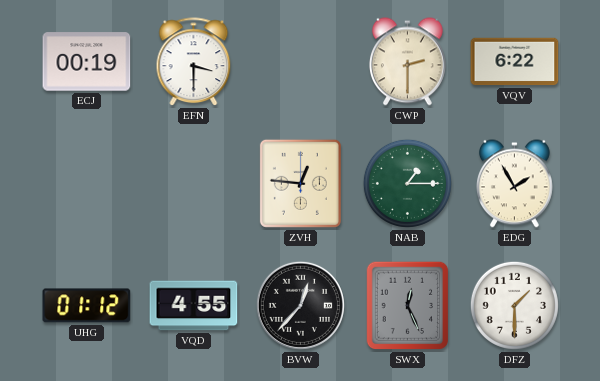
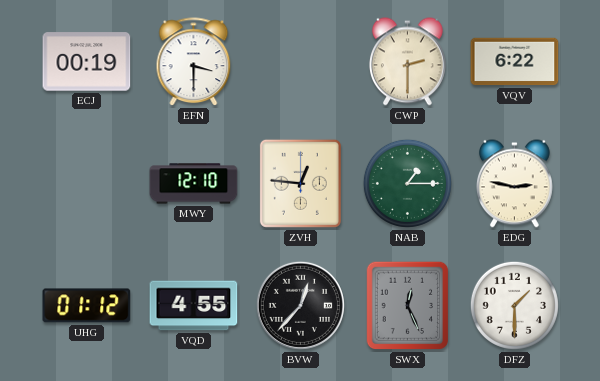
MWY: none -> 12:10 (194, 184)
EDG: 1:55 -> 2:47 (514, 184)
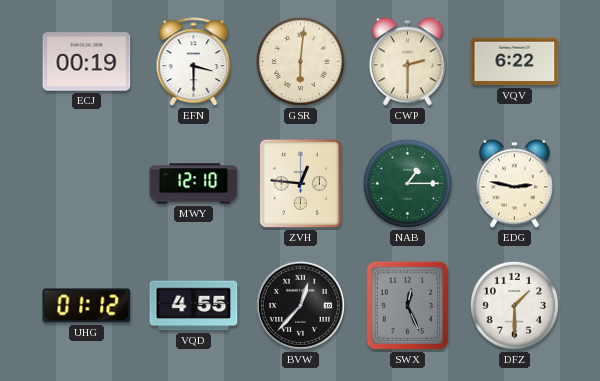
GSR: none -> 6:01 (300, 61)
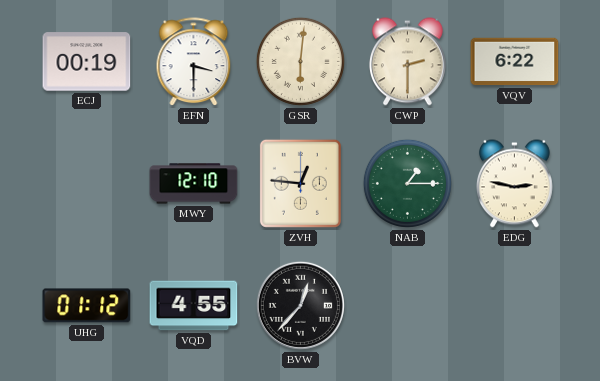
SWX: 12:26 -> none (408, 306)
DFZ: 1:30 -> none (514, 305)
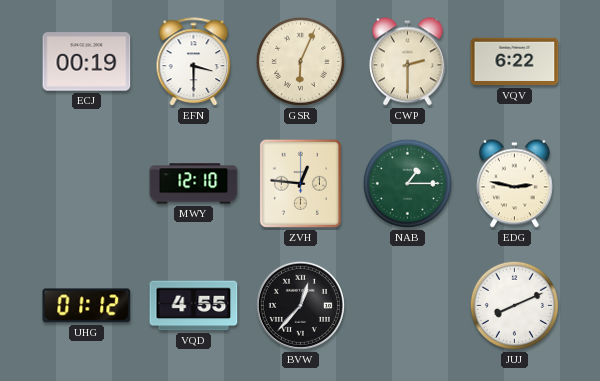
GSR: 6:01 -> 6:04 (300, 61)
JUJ: none -> 8:11 (514, 305)
